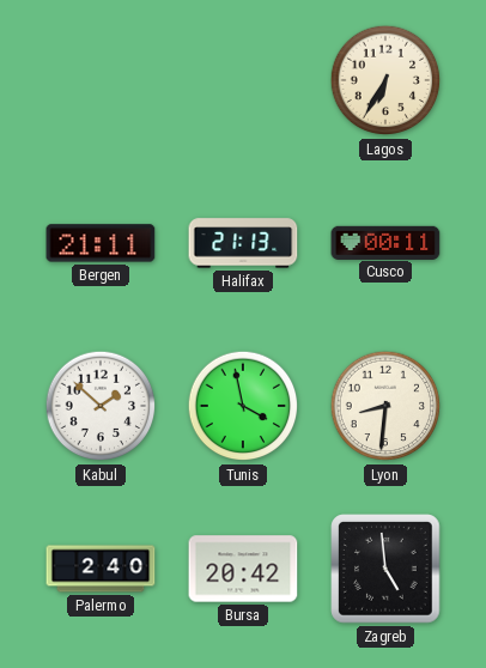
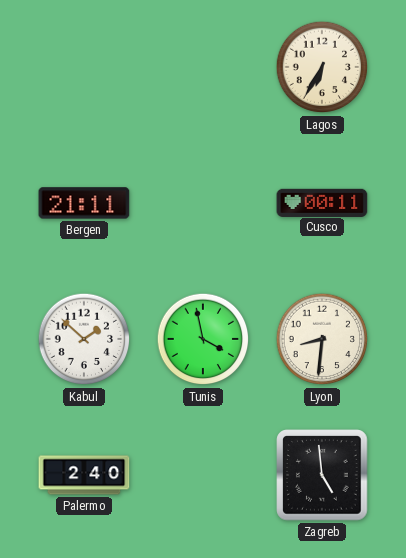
Halifax: 21:13 -> none (243, 243)
Bursa: 20:42 -> none (243, 569)
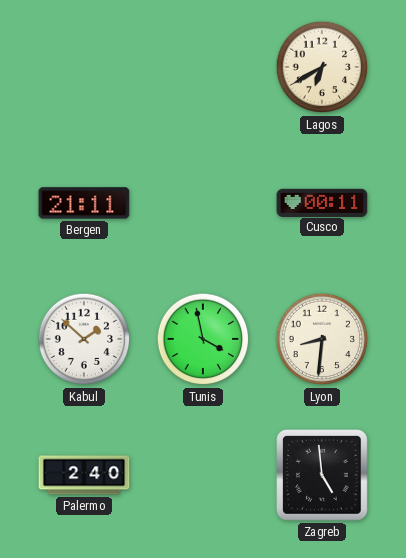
Lagos: 6:35 -> 6:40 (322, 67)
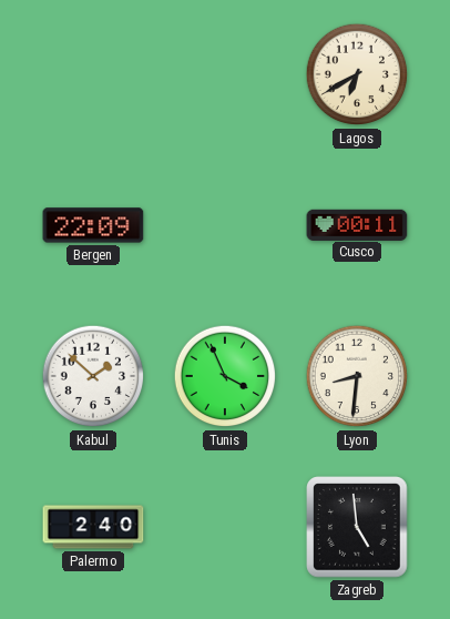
Bergen: 21:11 -> 22:09 (93, 225)
Tunis: 3:58 -> 3:56 (225, 376)
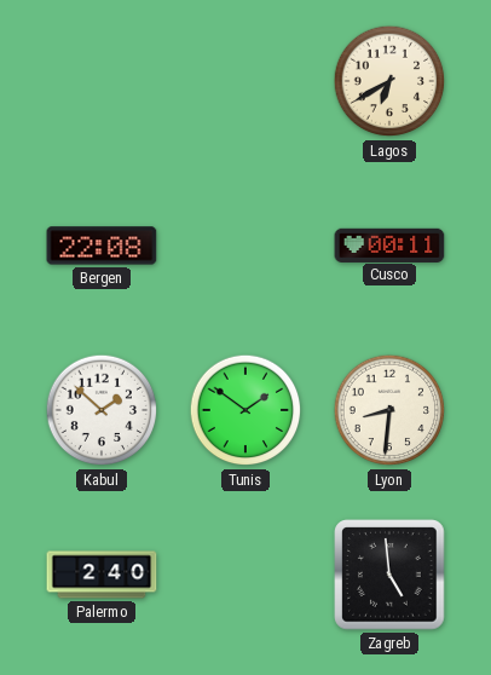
Bergen: 22:09 -> 22:08 (102, 246)
Tunis: 3:56 -> 1:51 (245, 410)
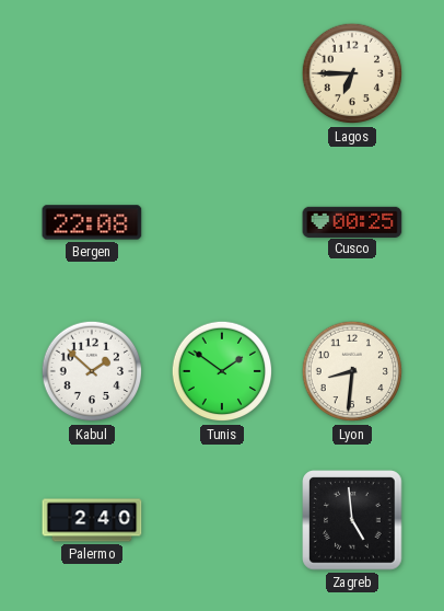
Lagos: 6:40 -> 6:45 (352, 73)
Cusco: 00:11 -> 00:25 (352, 221)
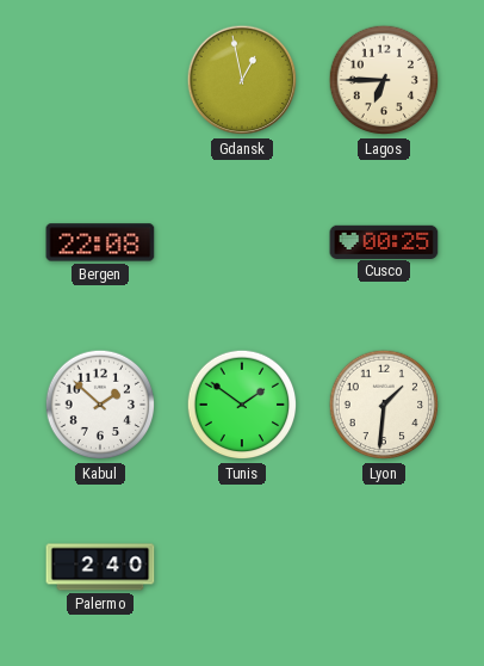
Gdansk: none -> 12:58 (242, 80)
Lyon: 8:31 -> 1:31 (384, 405)
Zagreb: 4:59 -> none (352, 520)
